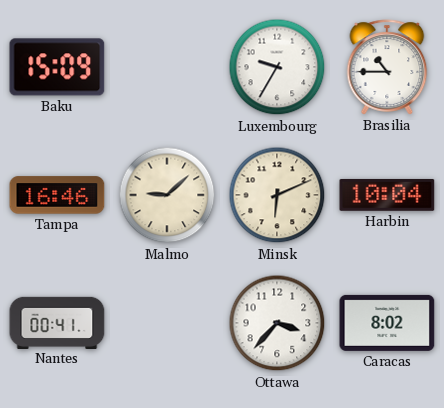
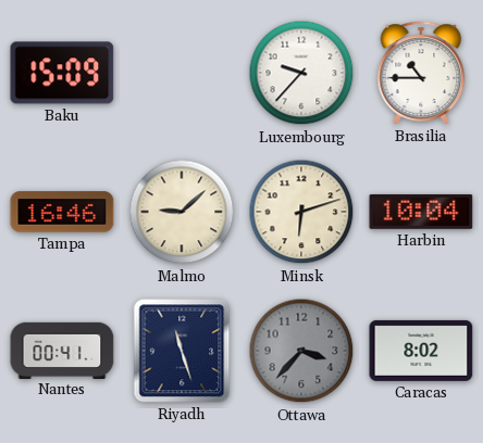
Luxembourg: 9:35 -> 9:37 (301, 73)
Minsk: 6:11 -> 6:12 (301, 212)
Riyadh: none -> 11:27 (182, 351)
Ottawa dial: white -> grey (301, 351)
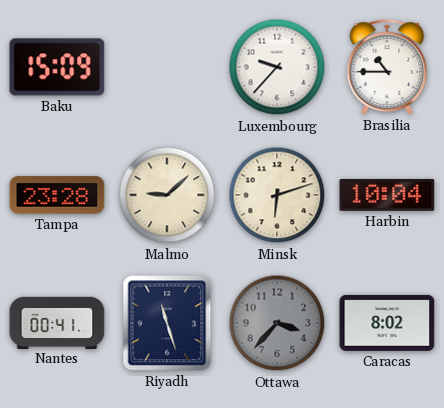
Tampa: 16:46 -> 23:28 (57, 195)
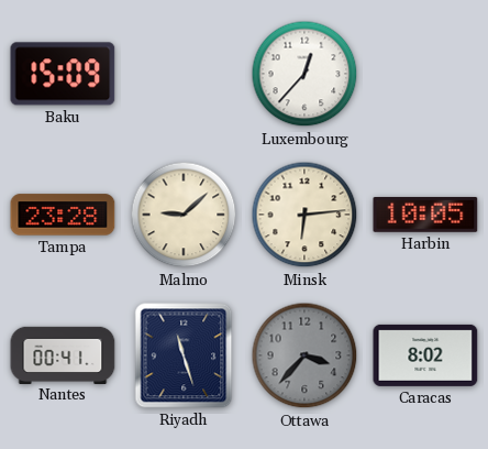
Luxembourg: 9:37 -> 12:37 (304, 74)
Brasilia: 10:45 -> none (387, 67)
Minsk: 6:12 -> 6:14 (304, 215)
Harbin: 10:04 -> 10:05 (425, 215)
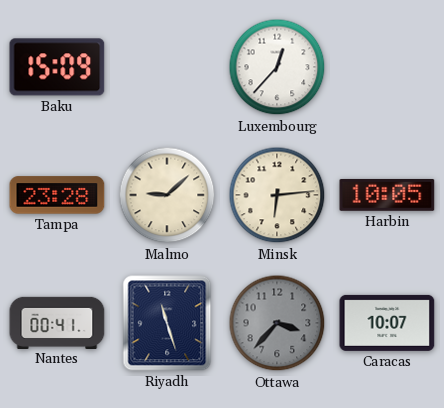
Caracas: 8:02 -> 10:07 (387, 323)
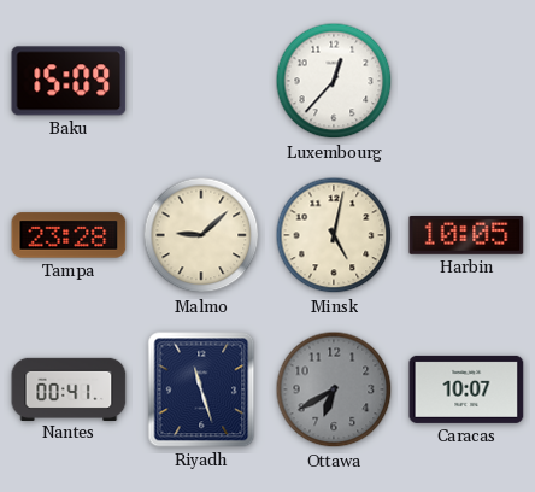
Minsk: 6:14 -> 5:02 (334, 235)
Ottawa: 3:37 -> 6:40 (334, 389)
